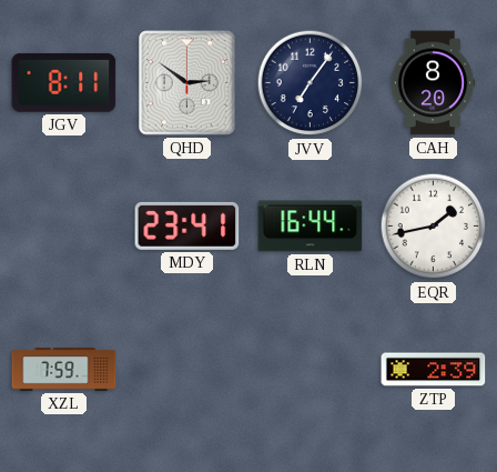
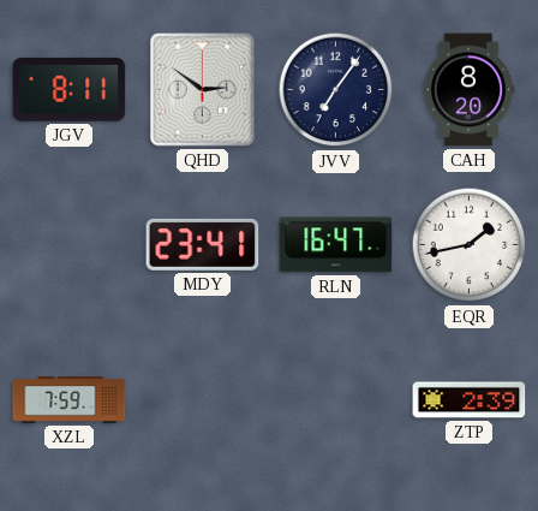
RLN: 16:44 -> 16:47 (336, 245)
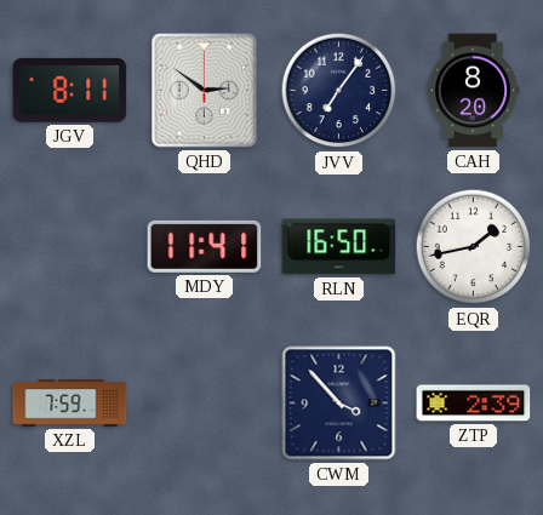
MDY: 23:41 -> 11:41 (205, 246)
RLN: 16:47 -> 16:50 (339, 247)
CWM: none -> 3:53 (339, 404)
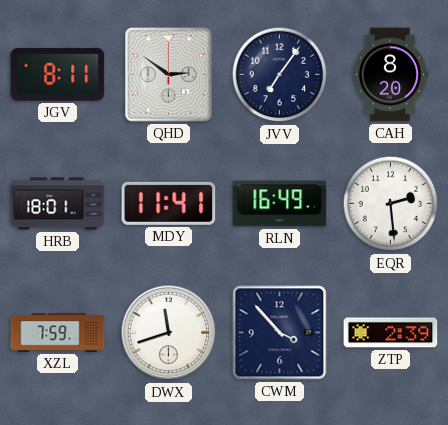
HRB: none -> 18:01 (58, 204)
RLN: 16:50 -> 16:49 (280, 204)
EQR: 1:43 -> 2:29 (391, 204)
DWX: none -> 11:42 (169, 333)
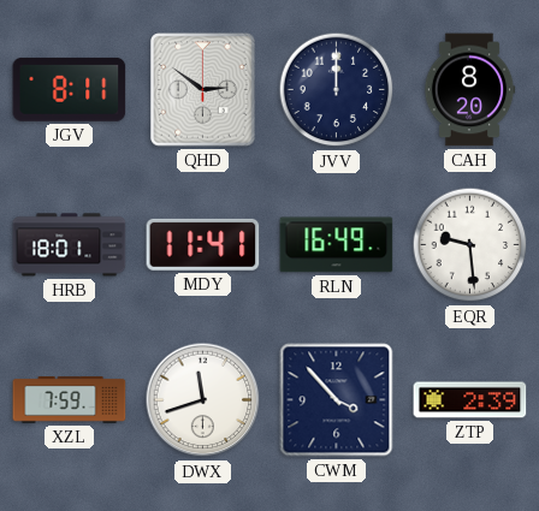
JVV: 7:06 -> 12:00 (337, 90)
EQR: 2:29 -> 9:29 (470, 245)
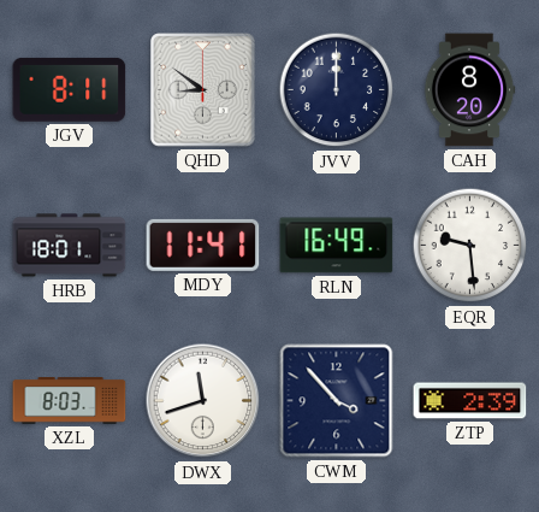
QHD: 2:51 -> 8:51 (203, 90)
XZL: 7:59 -> 8:03 (70, 401)
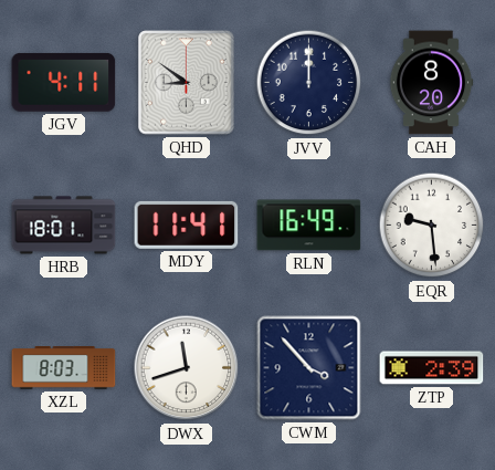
JGV: 8:11 -> 4:11 (64, 82)
